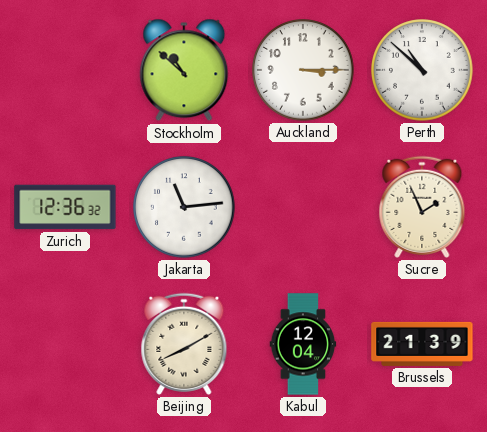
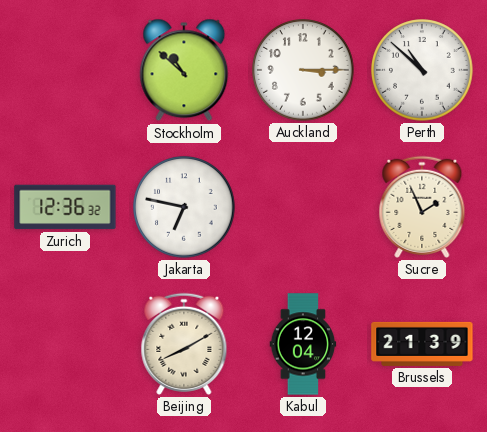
Jakarta: 11:14 -> 6:47 (184, 207)
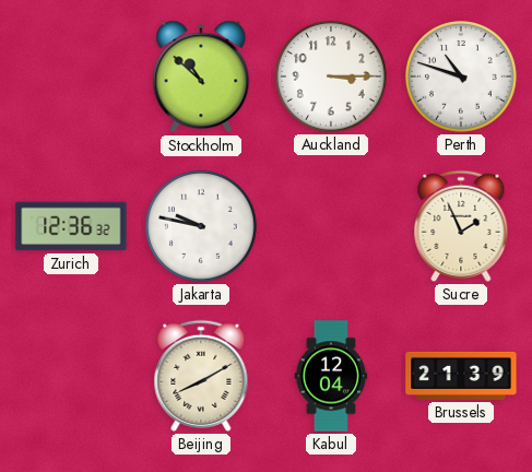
Perth: 10:52 -> 10:48 (461, 76)
Jakarta: 6:47 -> 9:47 (201, 226)
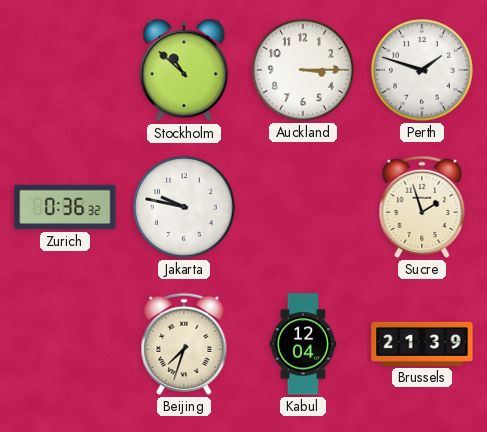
Perth: 10:48 -> 1:48 (422, 70)
Zurich: 12:36 -> 0:36 (65, 207)
Sucre: 1:56 -> 1:57 (422, 207)
Beijing: 8:10 -> 7:33 (184, 344)
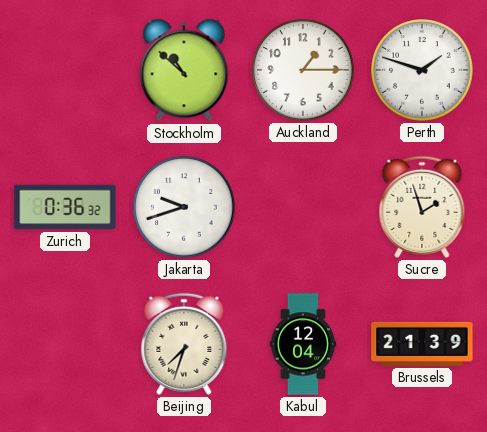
Auckland: 3:15 -> 1:15 (303, 70)
Jakarta: 9:47 -> 9:42 (184, 207)
